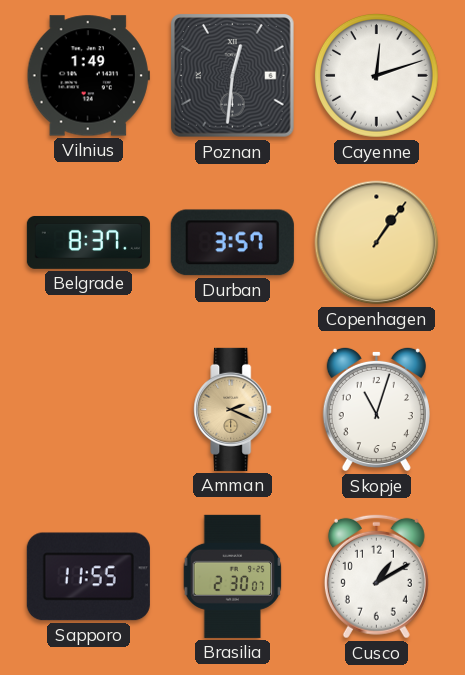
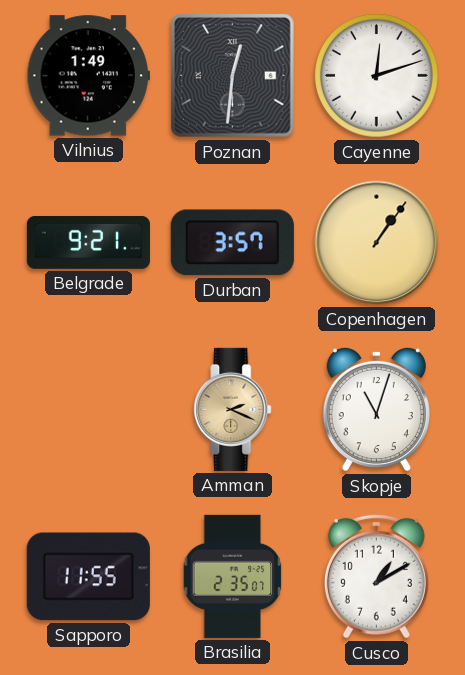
Belgrade: 8:37 -> 9:21 (88, 242)
Brasilia: 2:30 -> 2:35 (233, 576)
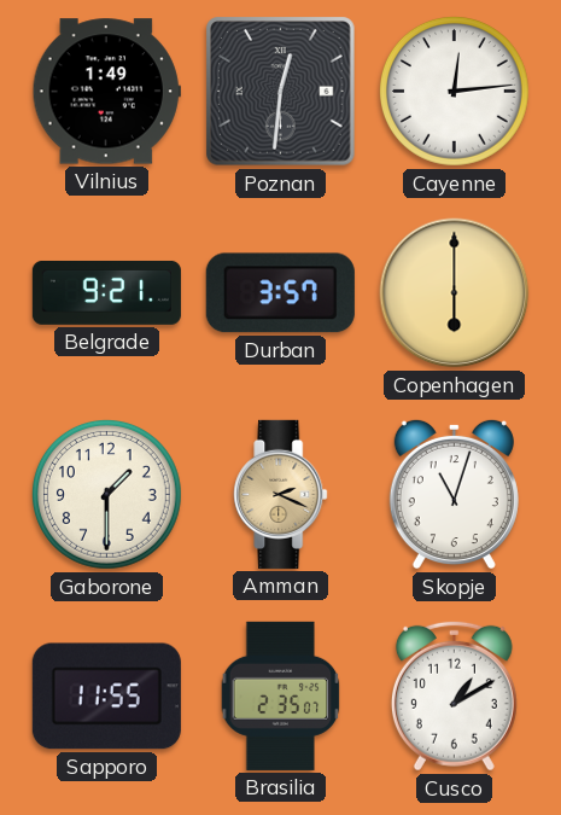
Cayenne: 12:12 -> 12:14 (455, 92)
Copenhagen: 1:06 -> 6:00 (455, 293)
Gaborone: none -> 1:30 (107, 495)
